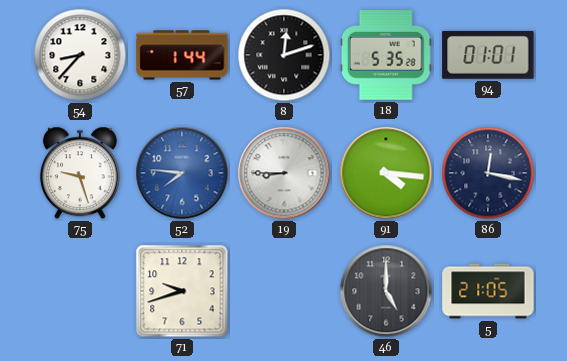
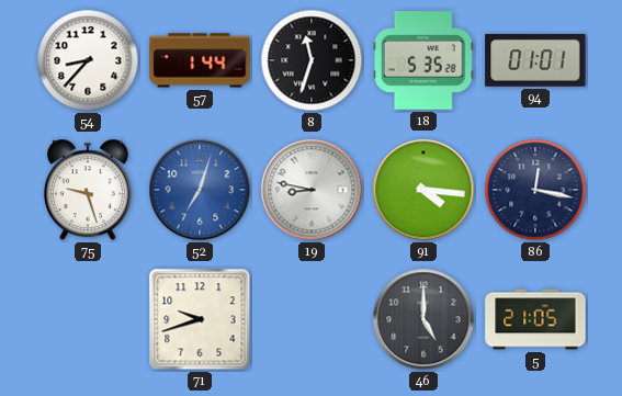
8: 12:12 -> 11:33 (312, 60)
52: 7:46 -> 7:03 (200, 190)
19: 8:45 -> 8:47 (312, 190)
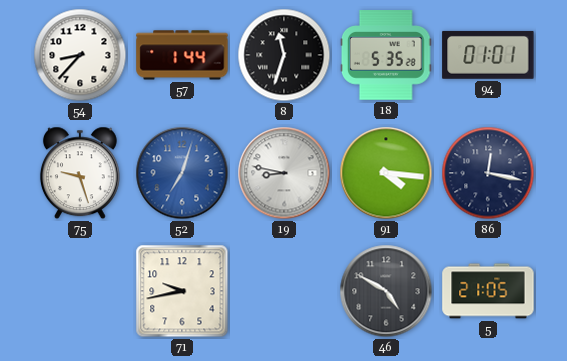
71: 9:42 -> 9:43 (182, 291)
46: 5:00 -> 4:50 (386, 291)
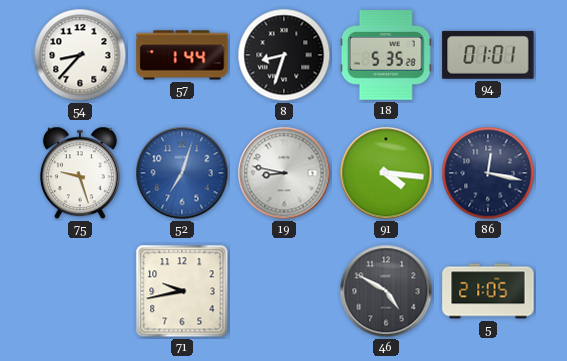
8: 11:33 -> 8:33 (284, 55)
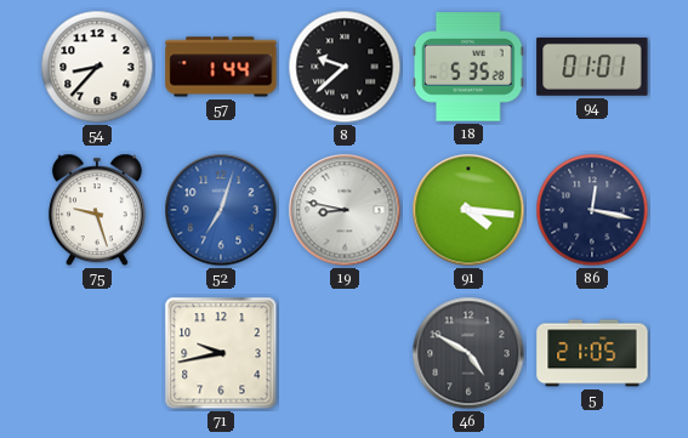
8: 8:33 -> 9:38 (345, 67)
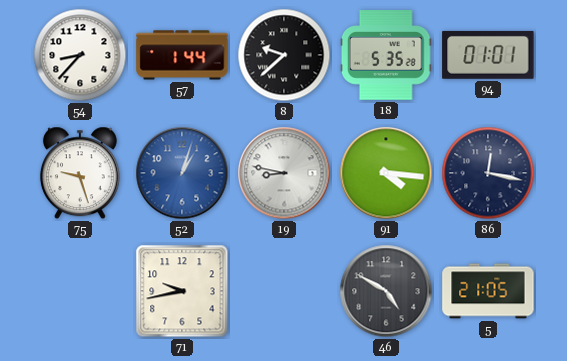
52: 7:03 -> 1:03 (182, 173)
